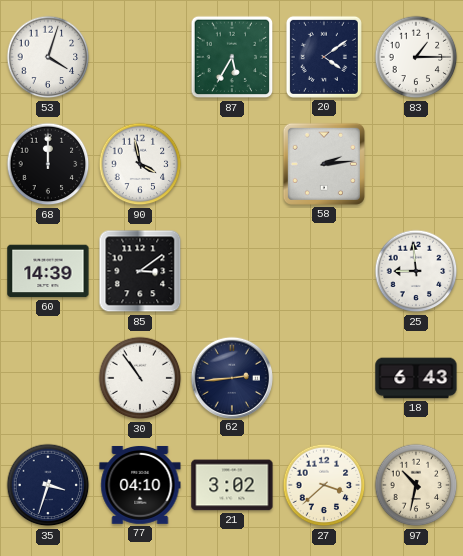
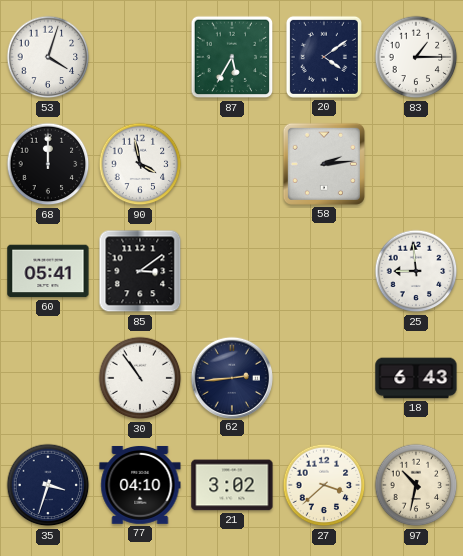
60: 14:39 -> 05:41 (48, 271)
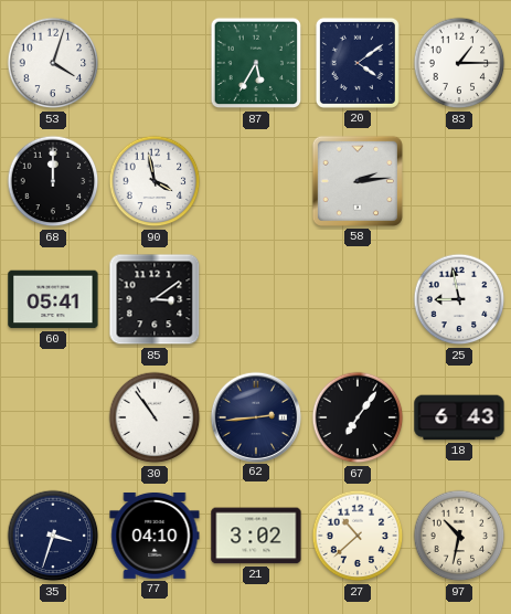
25: 8:59 -> 8:58 (459, 299)
67: none -> 7:06 (358, 417)
27: 3:38 -> 10:38 (358, 536)
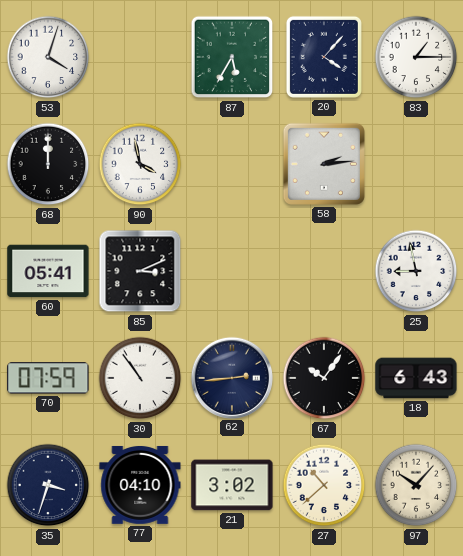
20: 4:09 -> 4:07 (324, 57)
85: 3:09 -> 3:11 (140, 271)
70: none -> 07:59 (48, 378)
67: 7:06 -> 10:06 (324, 378)
97: 10:32 -> 10:07 (416, 485)
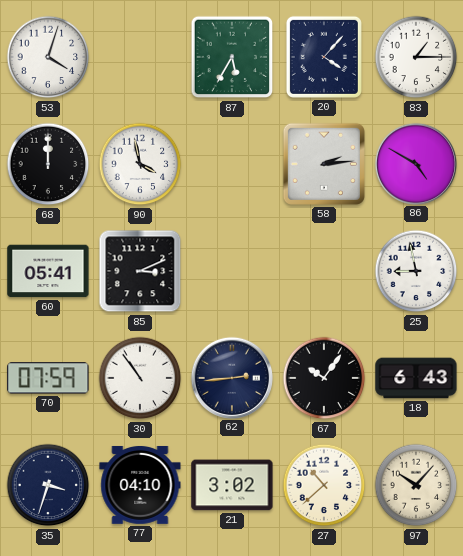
86: none -> 4:50 (415, 163)
